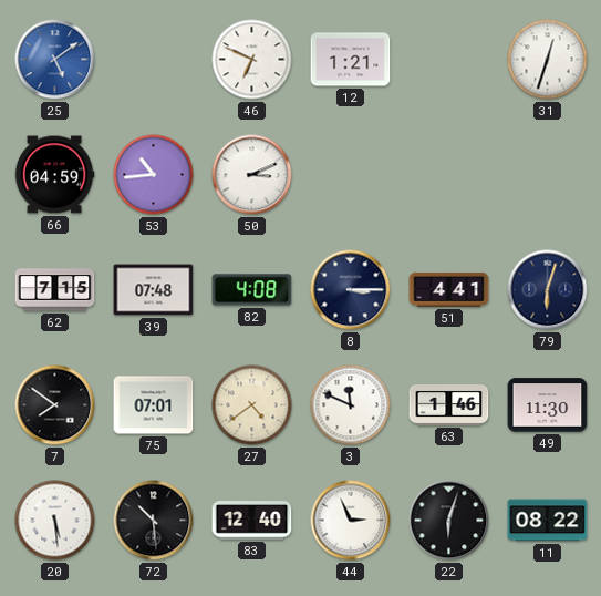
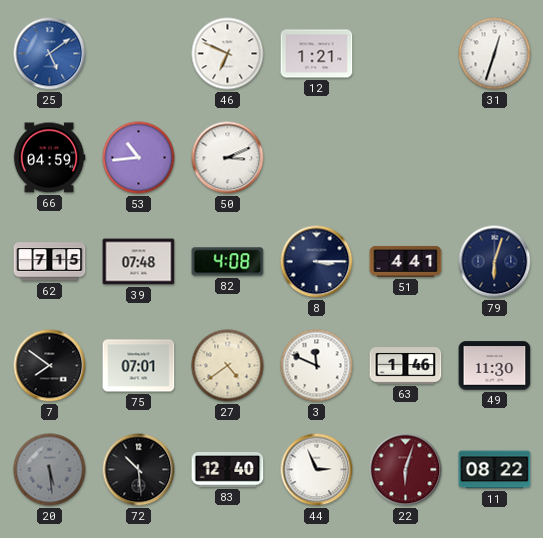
20 dial: white -> grey (50, 470)
22 dial: black -> burgundy (406, 470)
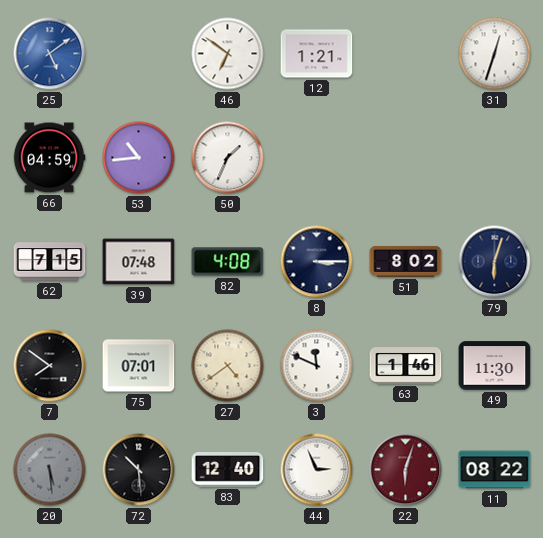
46: 6:49 -> 6:51 (228, 54)
50: 3:11 -> 1:34 (228, 158)
51: 4:41 -> 8:02 (406, 261)
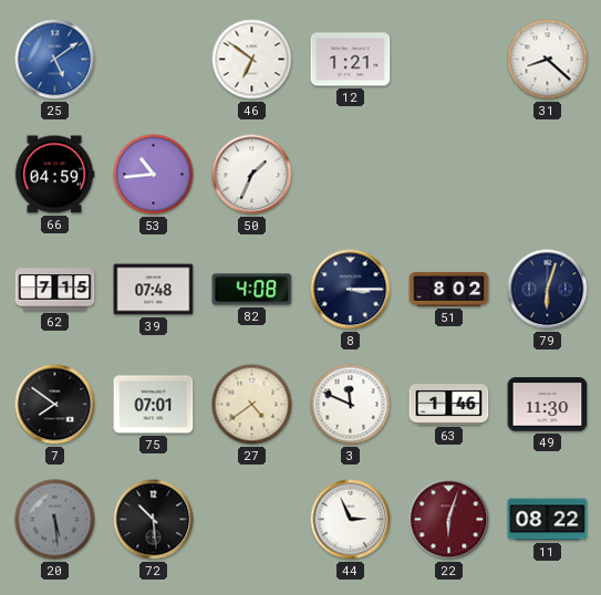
31: 12:33 -> 8:22 (548, 60)
83: 12:40 -> none (228, 470)
